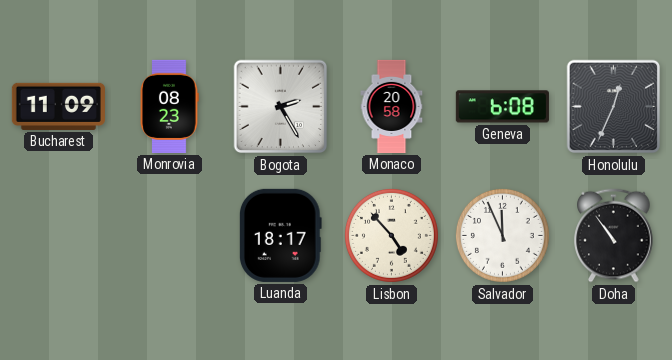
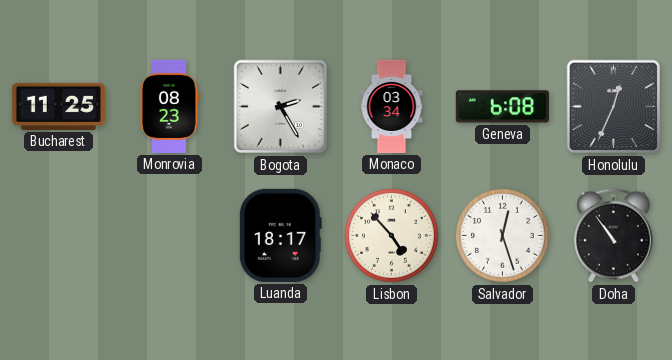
Bucharest: 11:09 -> 11:25 (58, 106)
Monaco: 20:58 -> 03:34 (392, 106)
Salvador: 11:56 -> 12:27 (502, 235)
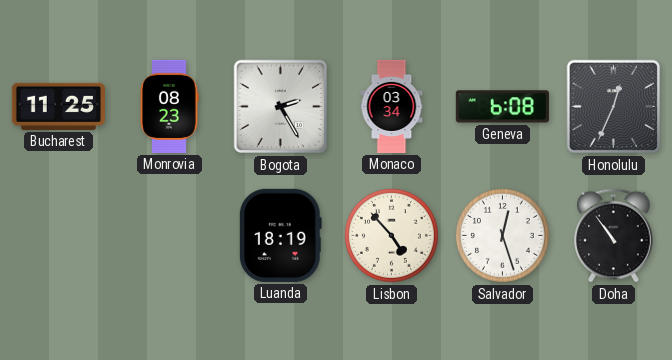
Luanda: 18:17 -> 18:19 (280, 235)
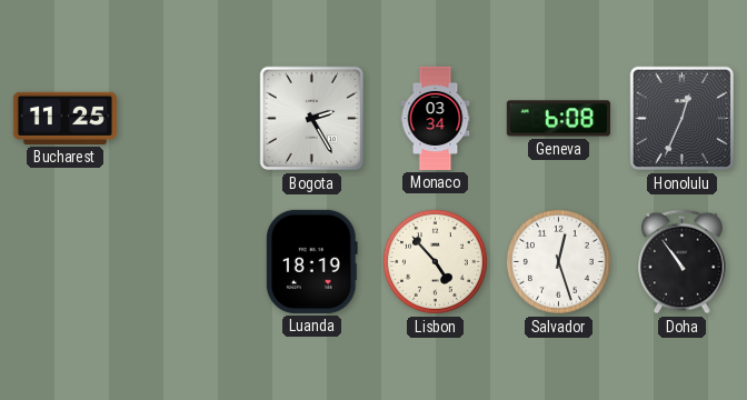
Monrovia: 08:23 -> none (169, 106)
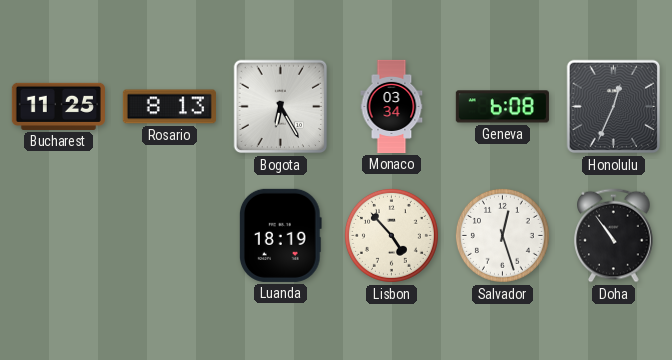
Rosario: none -> 8:13 (169, 107)
Bogota: 2:25 -> 6:25 (281, 107)
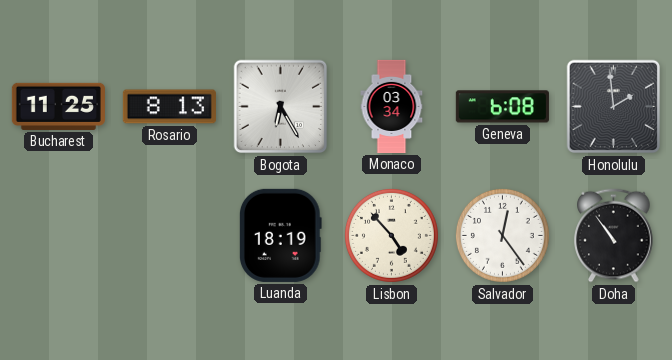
Honolulu: 12:34 -> 1:59 (614, 107)
Salvador: 12:27 -> 12:24 (502, 235)
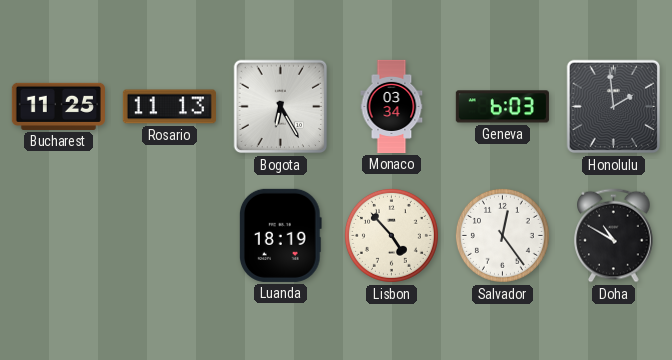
Rosario: 8:13 -> 11:13 (169, 107)
Geneva: 6:08 -> 6:03 (502, 107)
Doha: 10:54 -> 10:50 (614, 236)
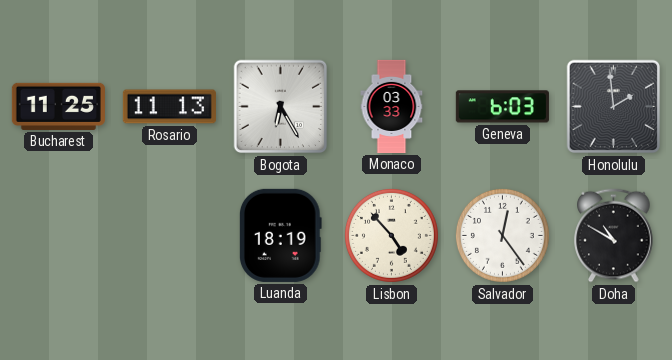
Monaco: 03:34 -> 03:33 (392, 106)
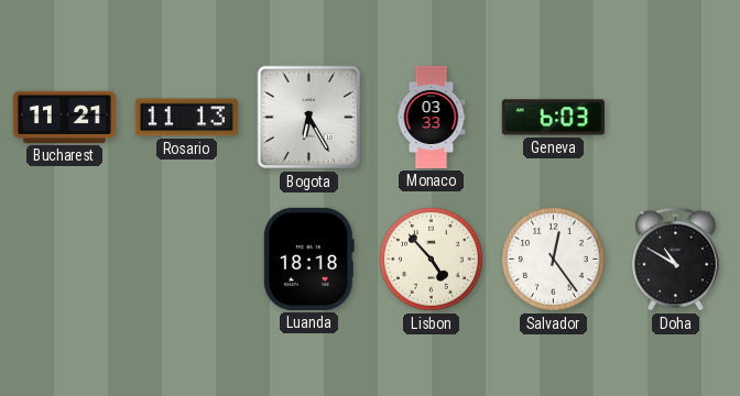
Bucharest: 11:25 -> 11:21 (64, 117)
Honolulu: 1:59 -> none (614, 107)
Luanda: 18:19 -> 18:18 (308, 258)
